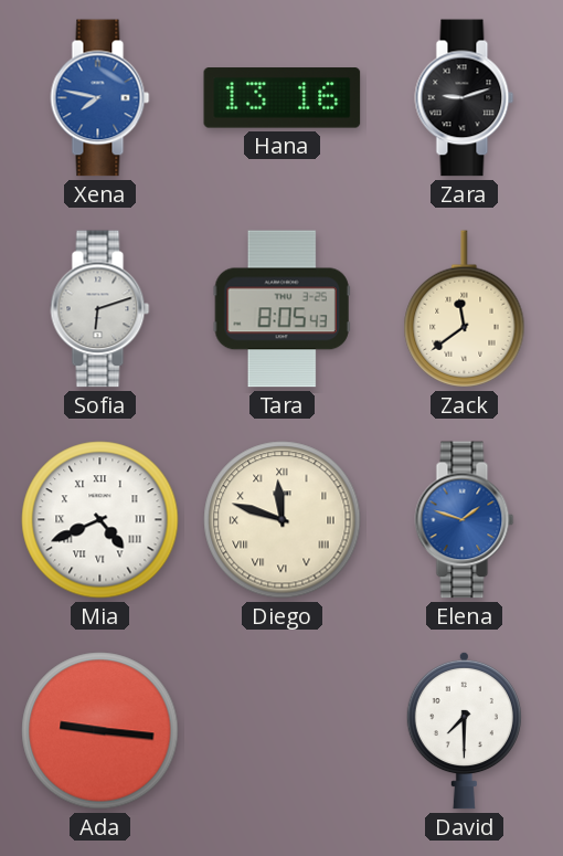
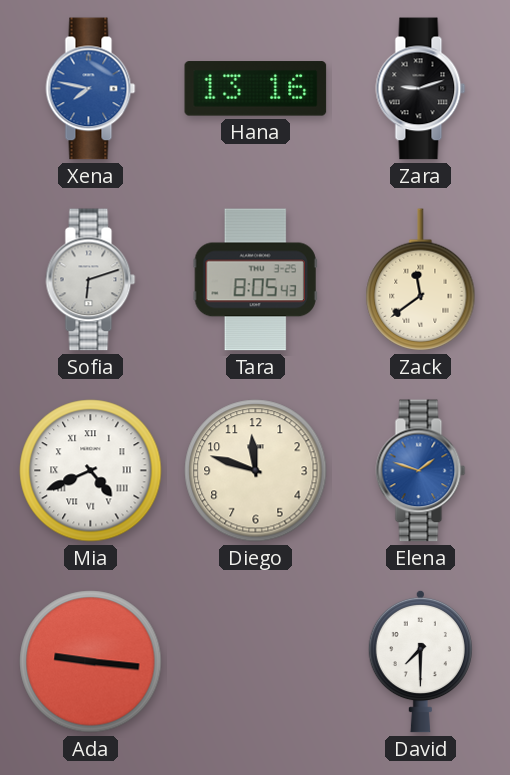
Diego numerals: Roman -> Arabic (256, 471)
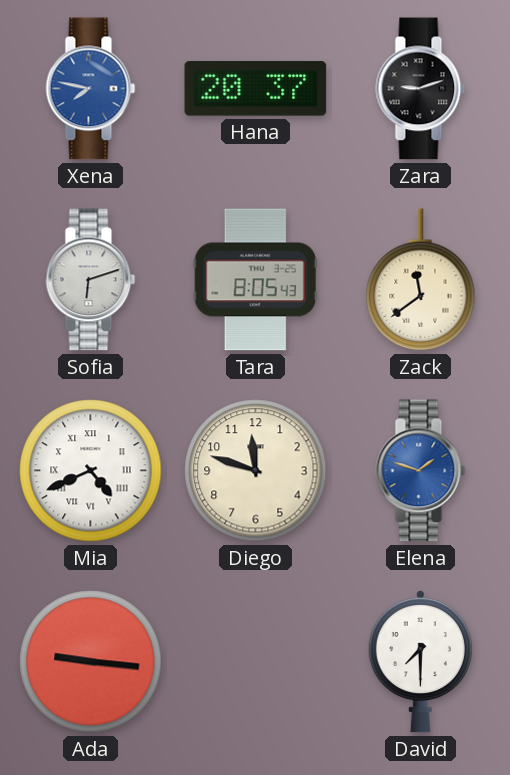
Hana: 13:16 -> 20:37 (256, 89)
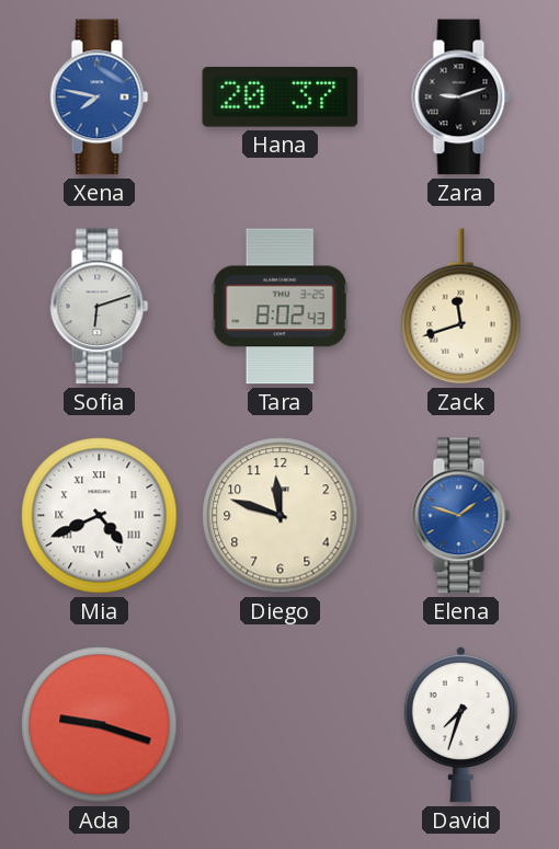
Tara: 8:05 -> 8:02 (279, 307)
Zack: 11:39 -> 11:42 (461, 307)
Ada: 9:16 -> 9:18 (100, 725)
David: 7:30 -> 7:33 (460, 724)
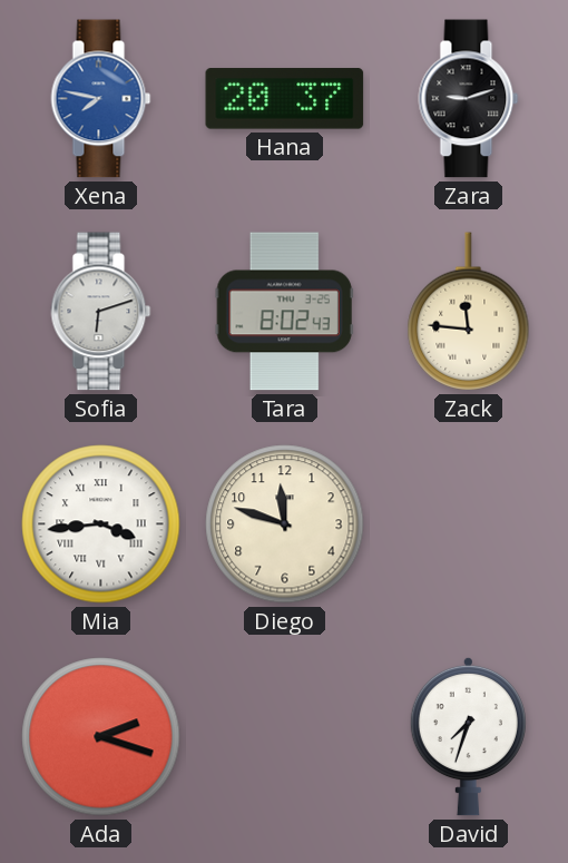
Zack: 11:42 -> 11:46 (469, 312)
Mia: 4:41 -> 3:44 (101, 524)
Elena: 1:48 -> none (461, 516)
Ada: 9:18 -> 2:18 (101, 737)
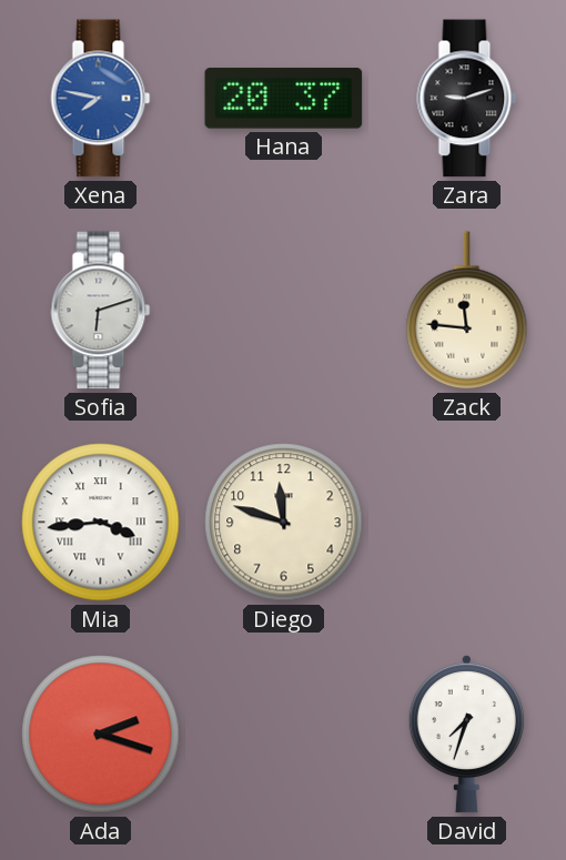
Tara: 8:02 -> none (284, 312)
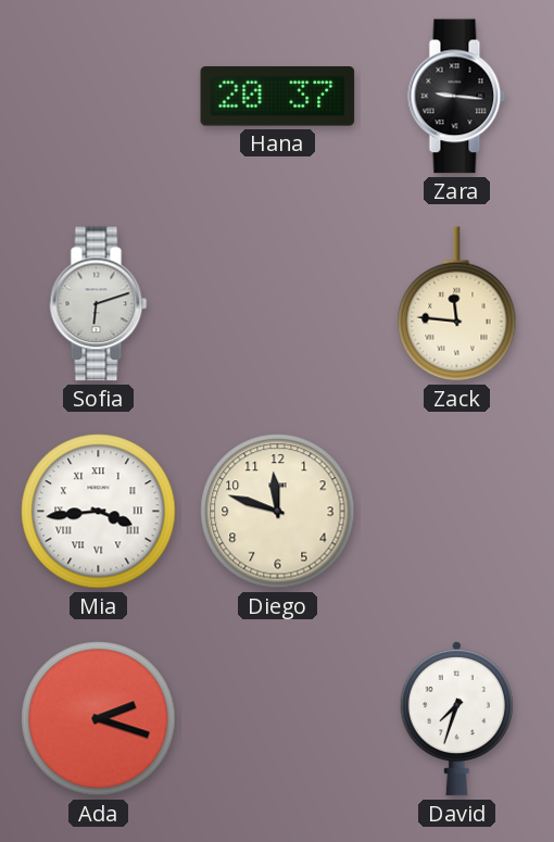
Xena: 7:47 -> none (101, 99)
Zara: 9:12 -> 9:16 (457, 97)
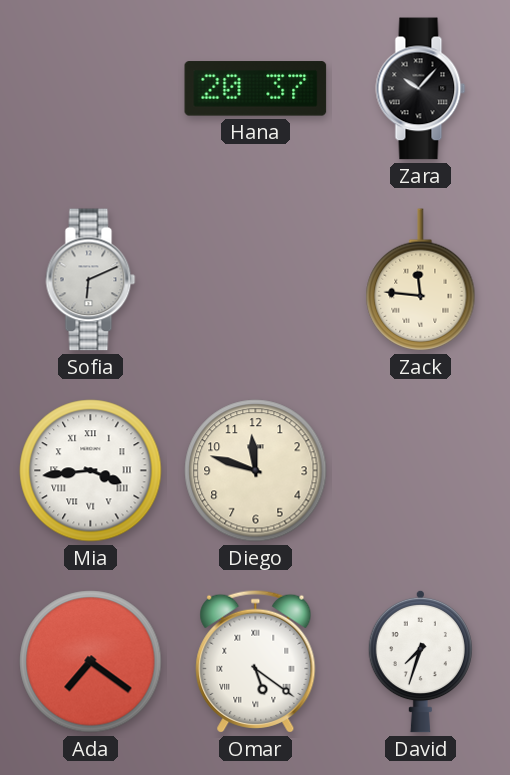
Zara: 9:16 -> 10:07 (421, 89)
Sofia: 6:12 -> 6:11 (91, 280)
Ada: 2:18 -> 7:21 (91, 662)
Omar: none -> 5:21 (256, 661)
